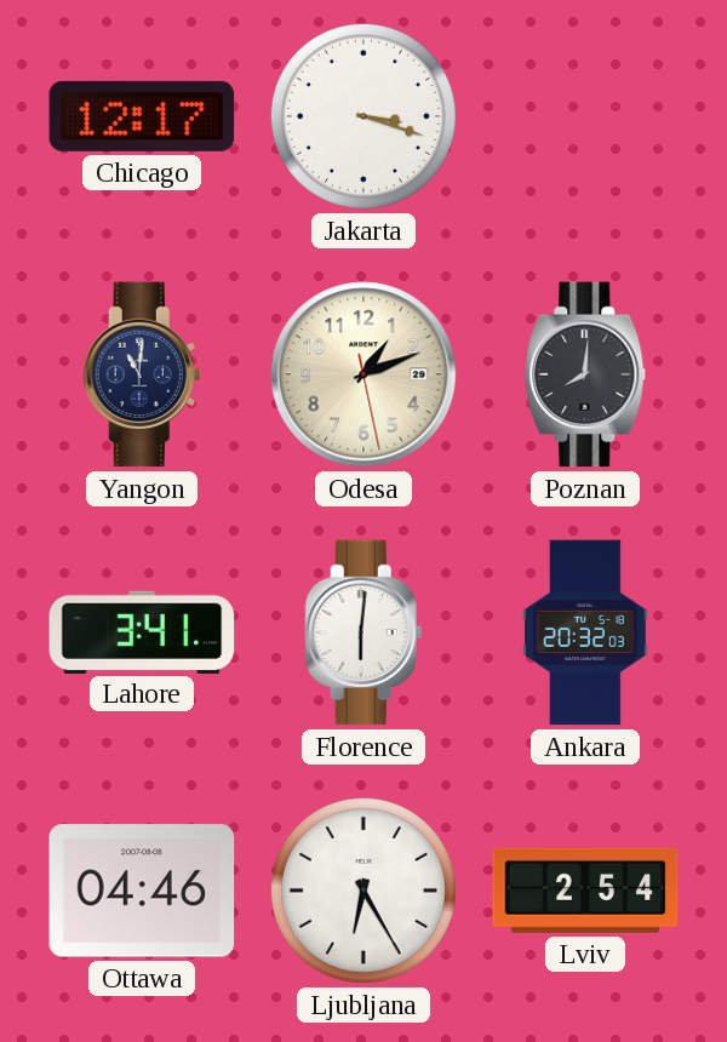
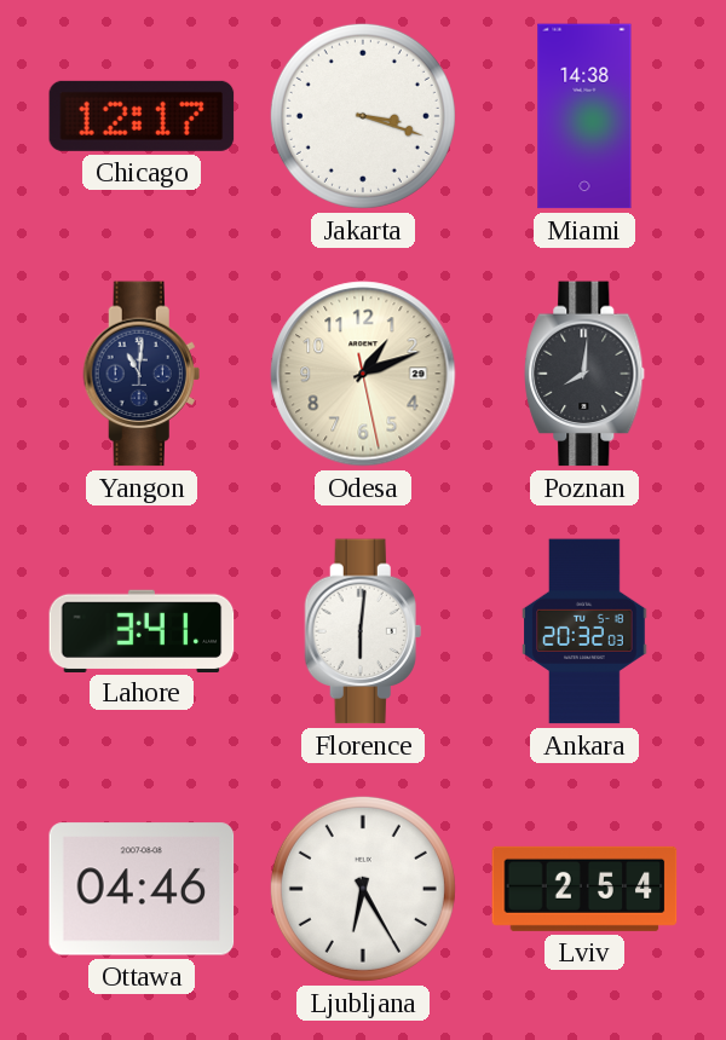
Miami: none -> 14:38 (584, 116)
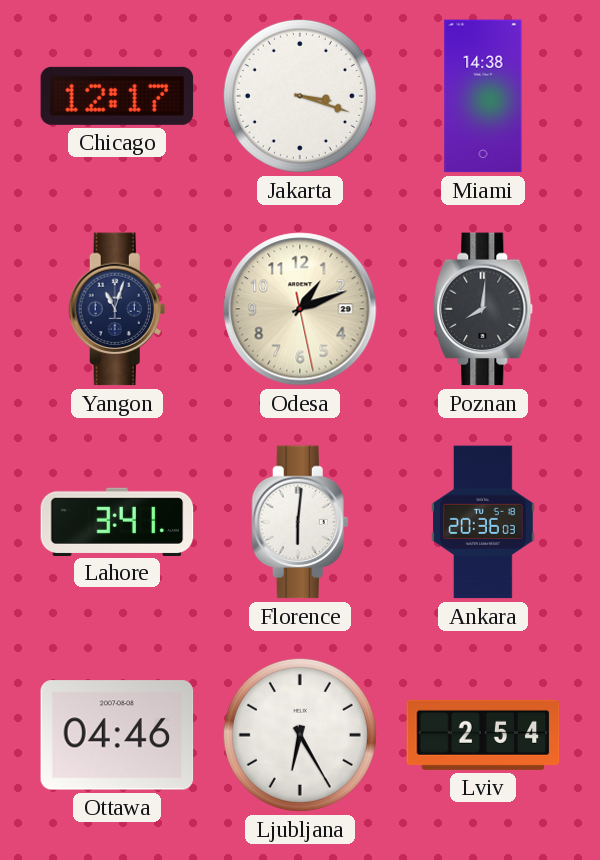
Yangon: 11:01 -> 11:03 (117, 309)
Ankara: 20:32 -> 20:36 (483, 522)
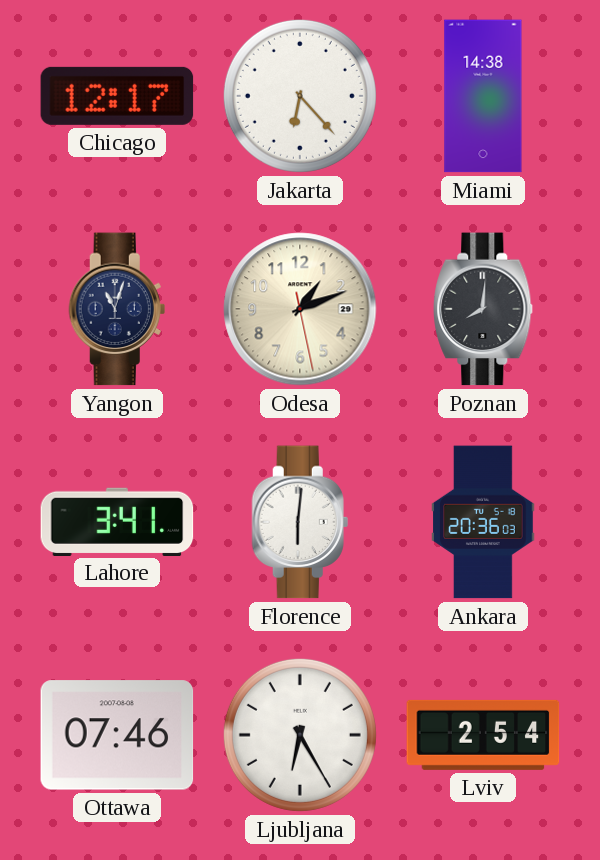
Jakarta: 3:18 -> 6:23 (300, 96)
Ottawa: 04:46 -> 07:46 (117, 735)
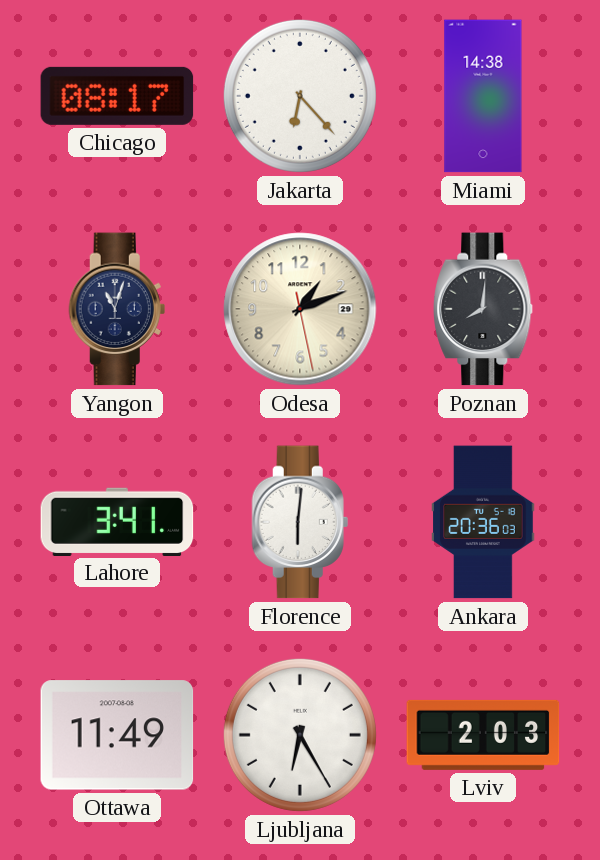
Chicago: 12:17 -> 08:17 (117, 96)
Ottawa: 07:46 -> 11:49 (117, 735)
Lviv: 2:54 -> 2:03 (483, 735)
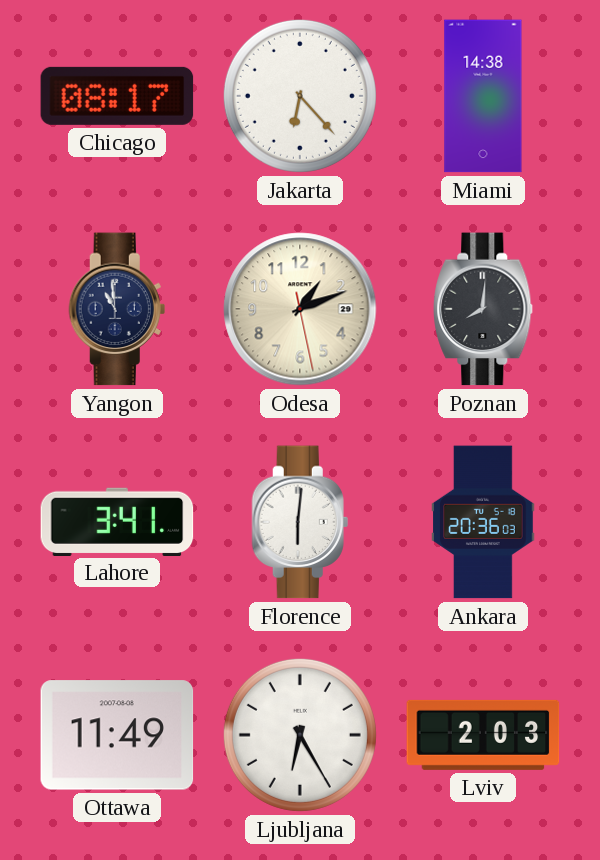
Yangon: 11:03 -> 10:59 (117, 309)
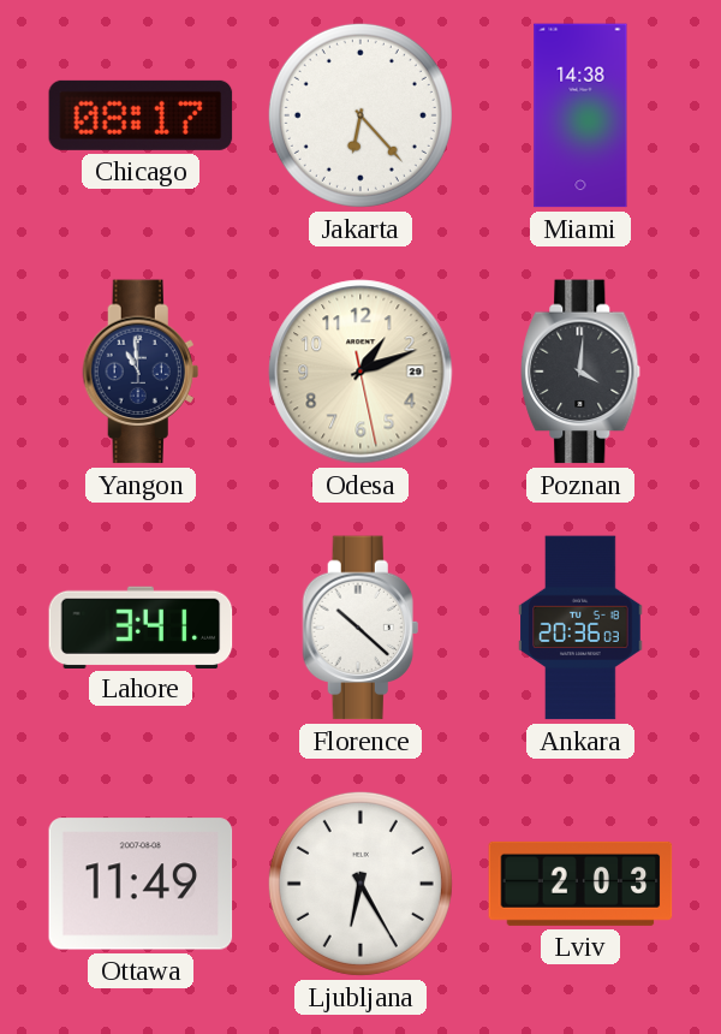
Poznan: 8:01 -> 4:01 (580, 372)
Florence: 6:01 -> 10:22 (360, 628)
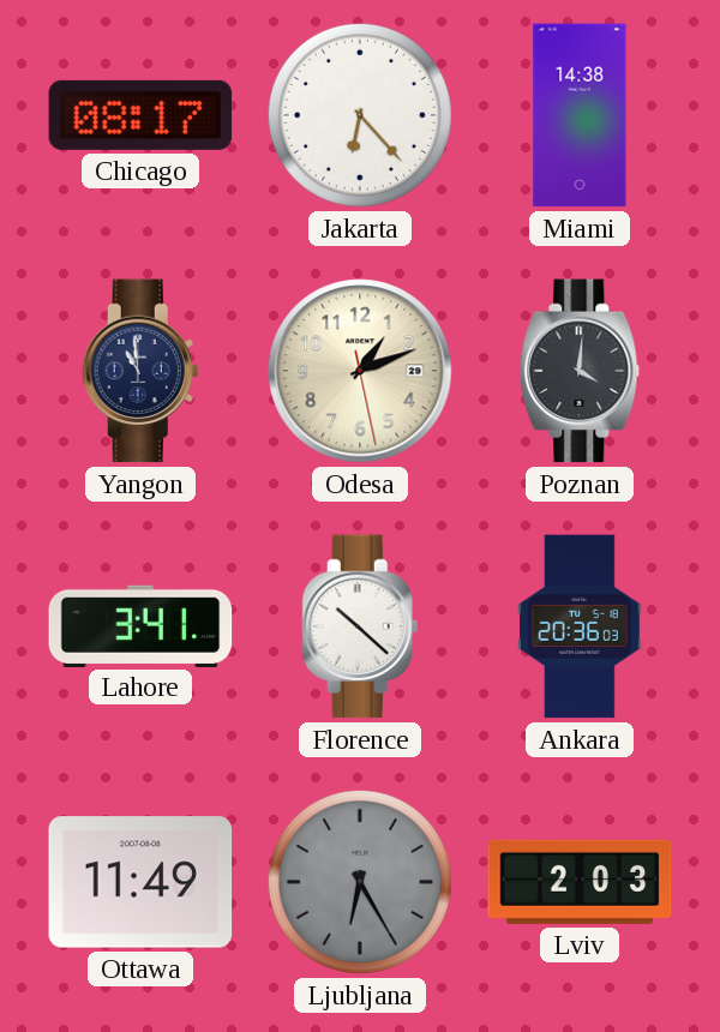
Ljubljana dial: white -> grey (360, 882)
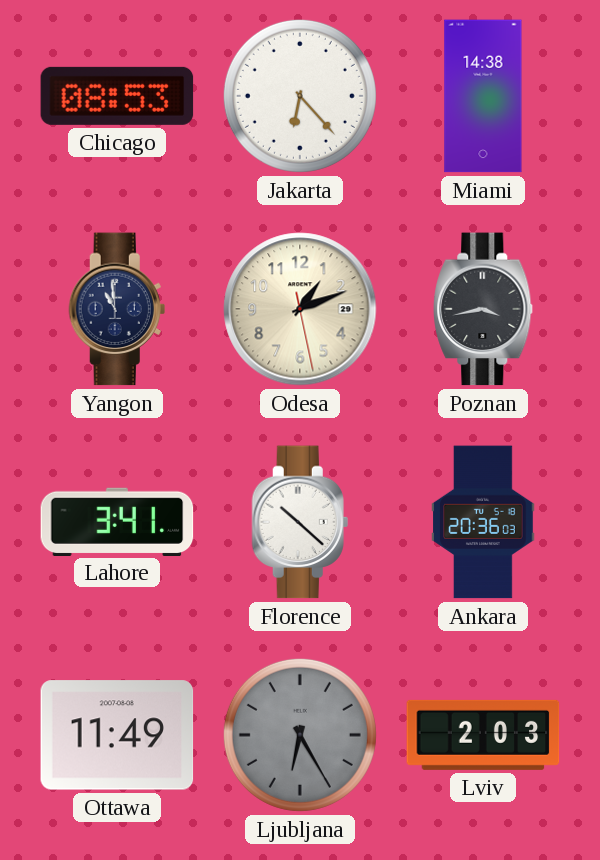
Chicago: 08:17 -> 08:53 (117, 96)
Poznan: 4:01 -> 3:43 (483, 309)
